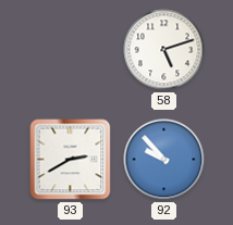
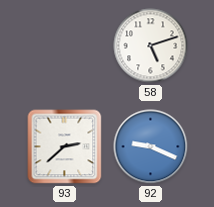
93: 2:40 -> 2:38 (65, 147)
92: 9:53 -> 9:19 (151, 147)
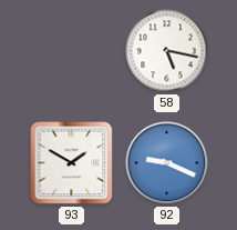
58: 5:12 -> 5:17 (167, 51)
93: 2:38 -> 1:50 (72, 163)
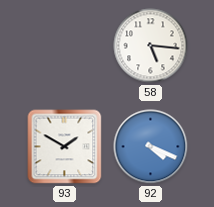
58: 5:17 -> 5:16 (151, 46)
92: 9:19 -> 4:19 (151, 147)
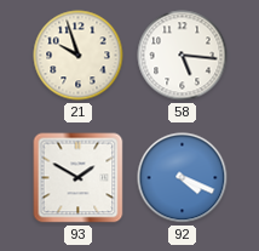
21: none -> 9:57 (79, 56)
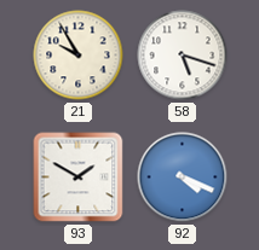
21: 9:57 -> 9:55 (79, 56)
58: 5:16 -> 5:18 (183, 56)
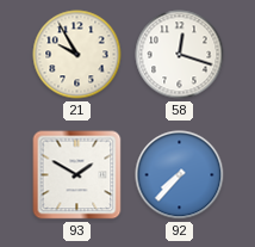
58: 5:18 -> 12:18 (180, 55)
92: 4:19 -> 7:37 (180, 175)
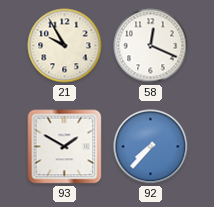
58: 12:18 -> 12:19 (151, 46)
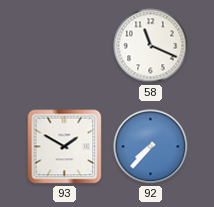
21: 9:55 -> none (65, 46)
58: 12:19 -> 11:19 (151, 46)
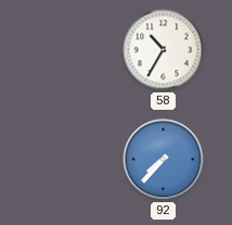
58: 11:19 -> 10:35 (164, 50)
93: 1:50 -> none (65, 147)
